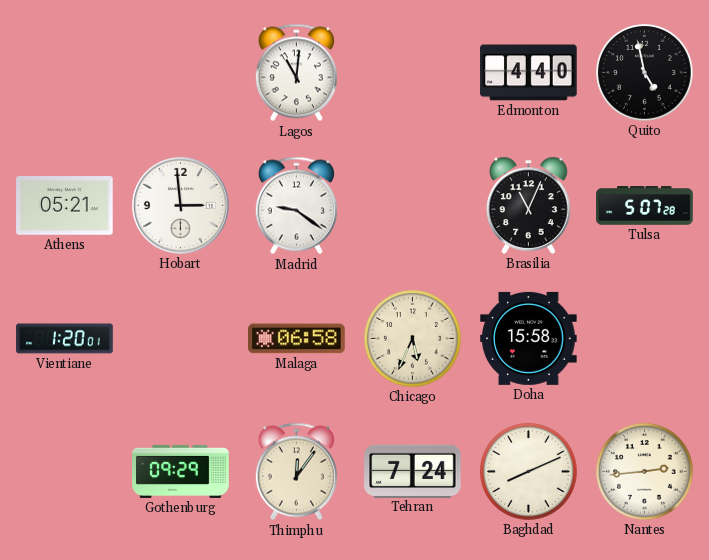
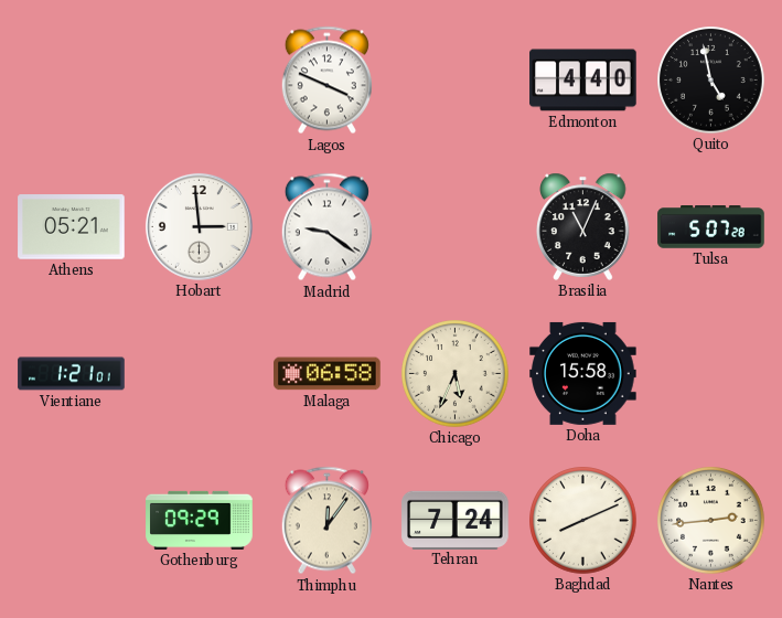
Lagos: 11:01 -> 3:49 (326, 81)
Vientiane: 1:20 -> 1:21 (72, 374)
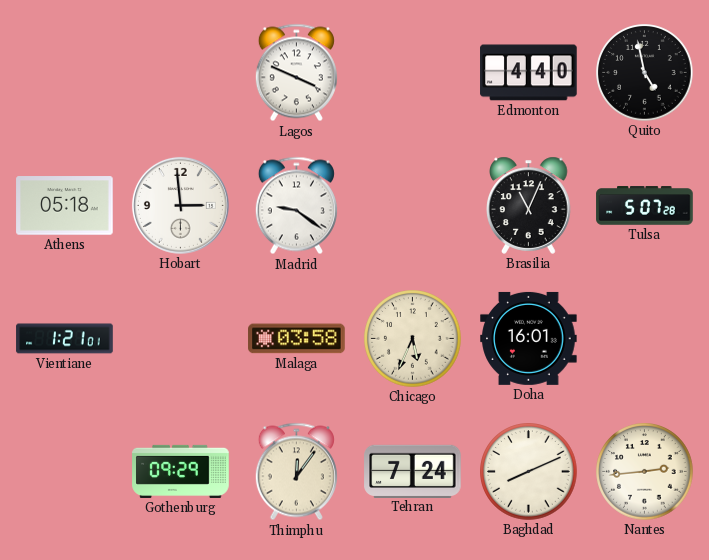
Athens: 05:21 -> 05:18 (65, 206)
Malaga: 06:58 -> 03:58 (297, 339)
Doha: 15:58 -> 16:01 (529, 338)
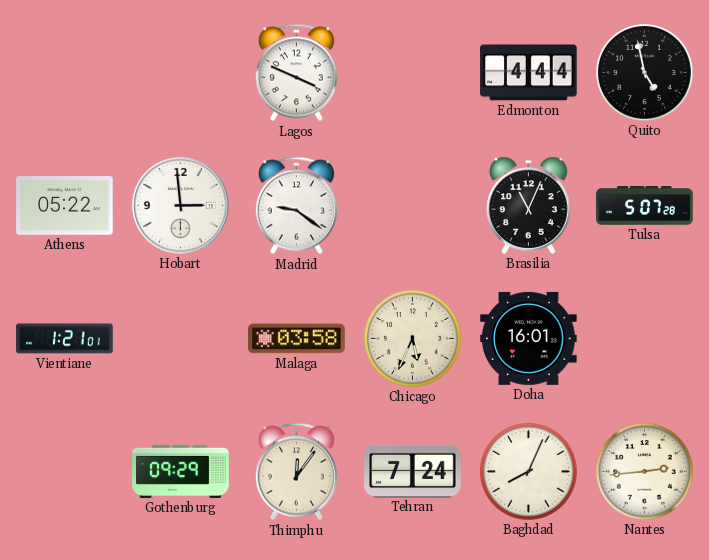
Edmonton: 4:40 -> 4:44 (529, 73)
Athens: 05:18 -> 05:22 (65, 206)
Baghdad: 8:11 -> 8:04 (529, 472)
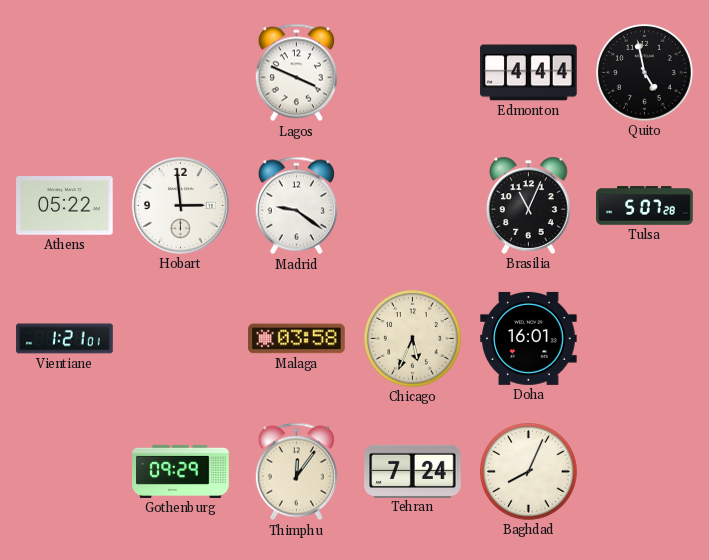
Nantes: 2:44 -> none (645, 472)
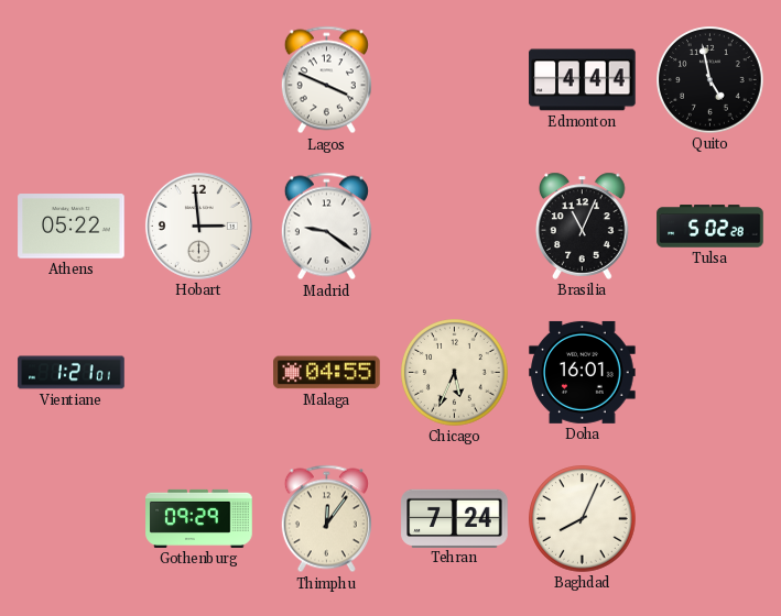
Tulsa: 5:07 -> 5:02 (711, 227)
Malaga: 03:58 -> 04:55 (327, 373)
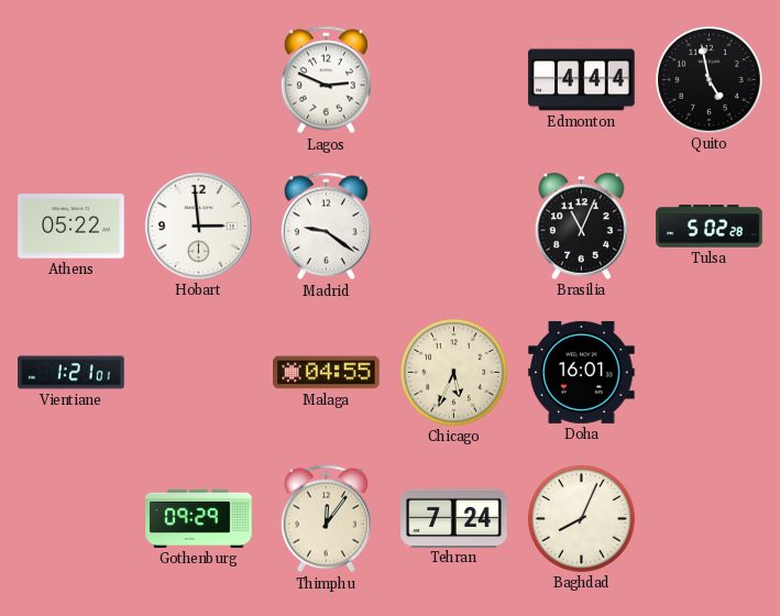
Lagos: 3:49 -> 2:49 (326, 80)
